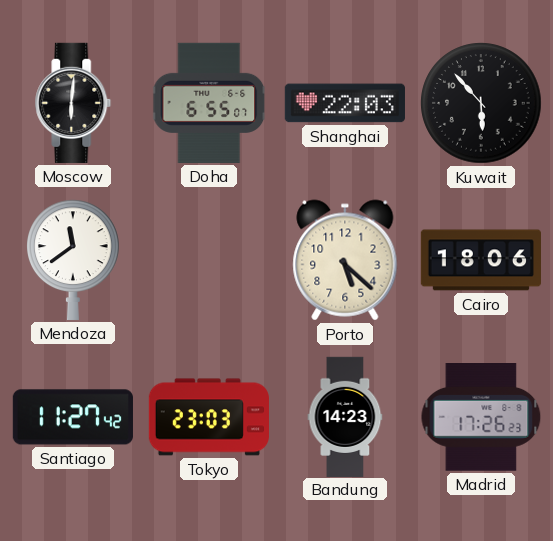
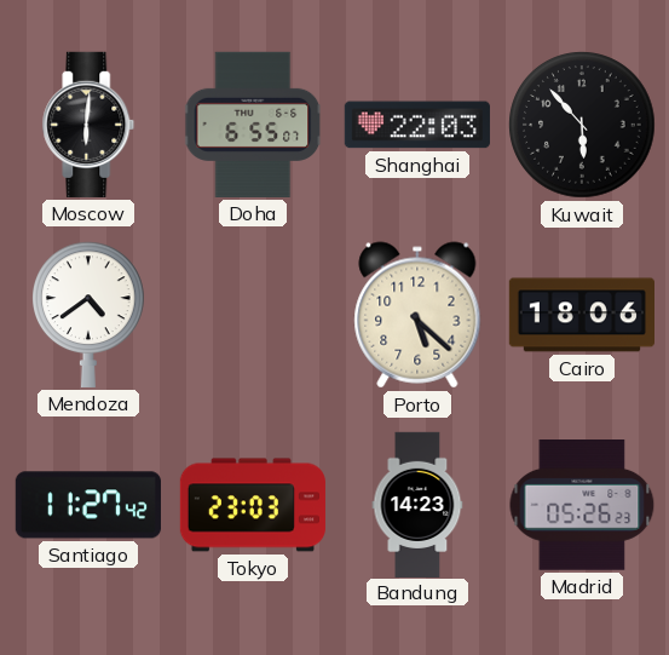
Mendoza: 11:39 -> 4:39 (90, 315)
Madrid: 17:26 -> 05:26 (582, 506)
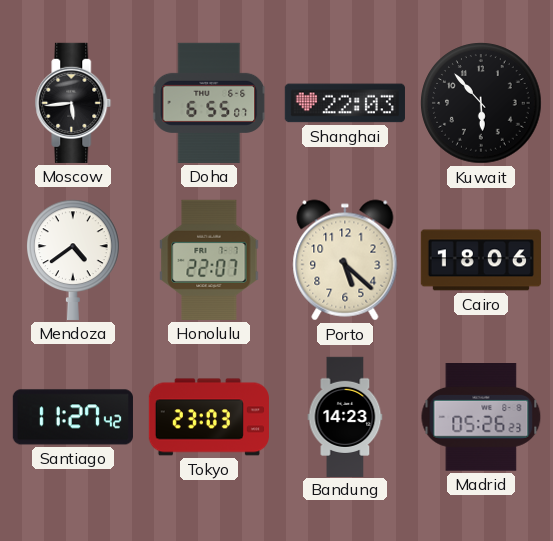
Moscow: 6:01 -> 5:44 (73, 103)
Honolulu: none -> 22:07 (209, 260)
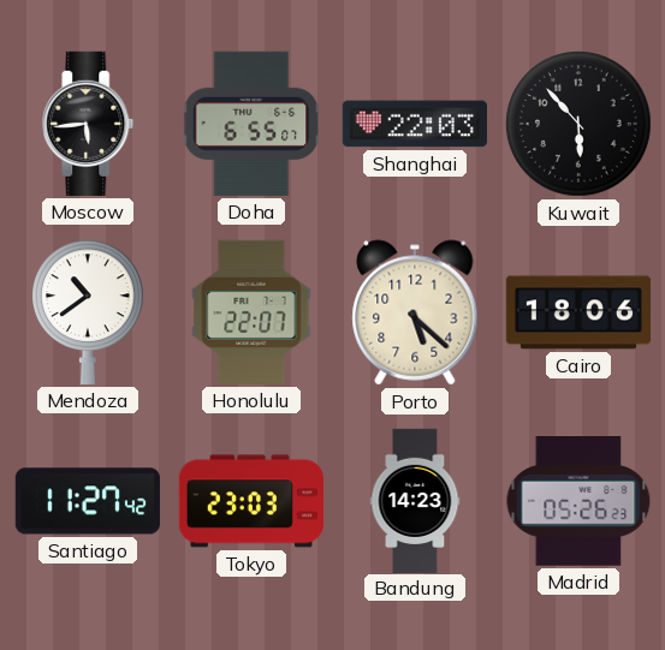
Mendoza: 4:39 -> 10:39 (89, 312)
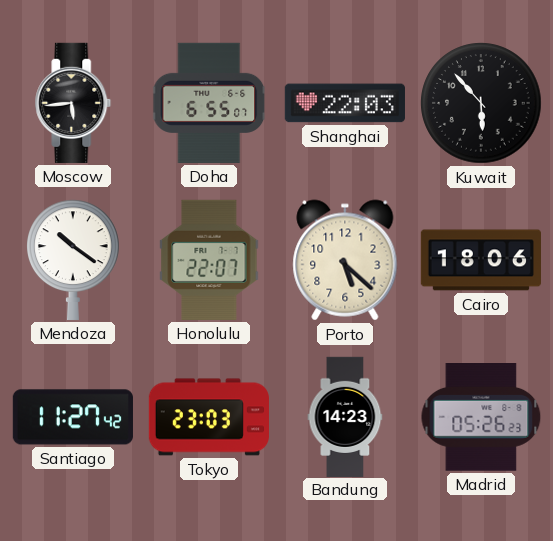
Mendoza: 10:39 -> 10:21 (74, 260)
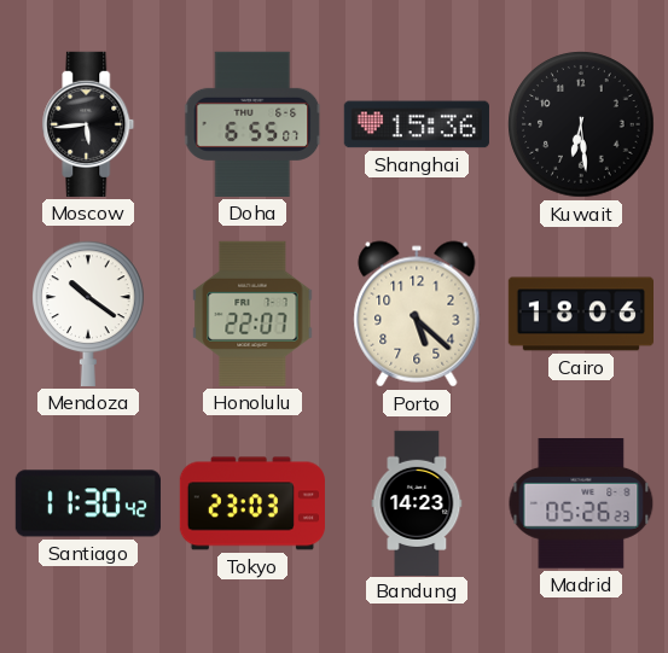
Shanghai: 22:03 -> 15:36 (417, 124)
Kuwait: 5:53 -> 6:29 (581, 124)
Santiago: 11:27 -> 11:30 (88, 503)
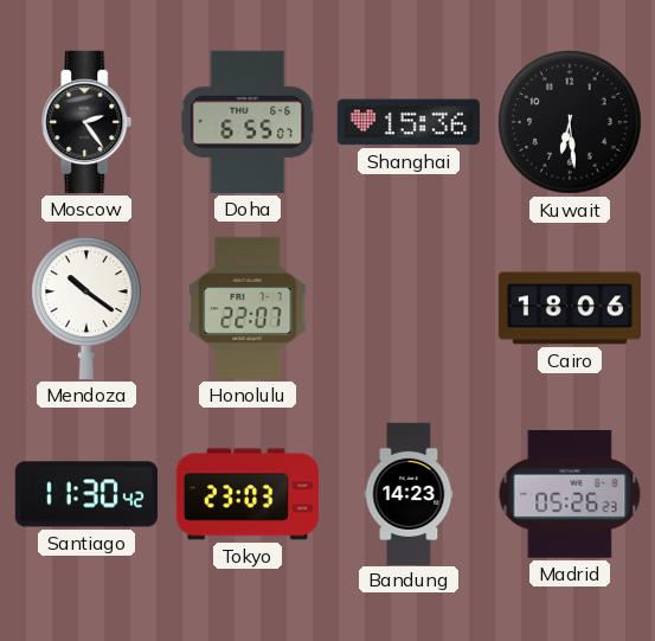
Moscow: 5:44 -> 2:24 (86, 122)
Porto: 5:22 -> none (417, 314)
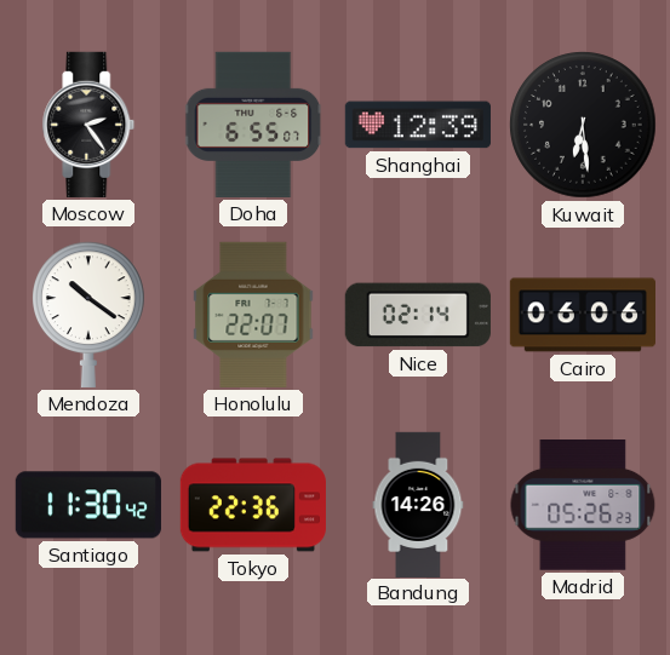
Shanghai: 15:36 -> 12:39 (418, 125)
Nice: none -> 02:14 (418, 315)
Cairo: 18:06 -> 06:06 (582, 315)
Tokyo: 23:03 -> 22:36 (253, 505)
Bandung: 14:23 -> 14:26 (418, 504)
